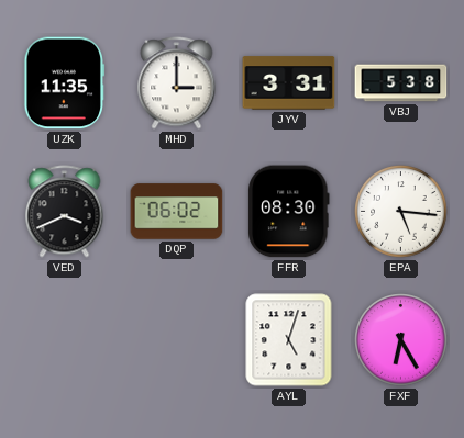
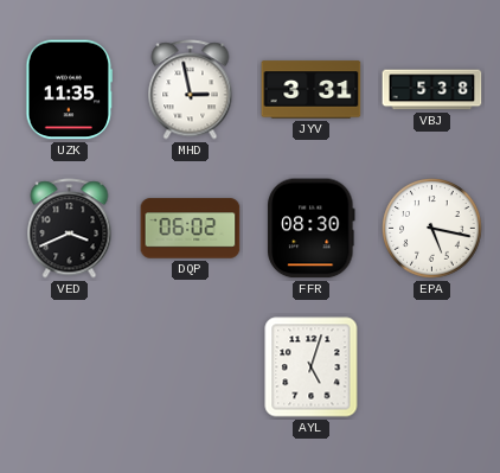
MHD: 3:00 -> 2:58 (191, 90)
EPA: 5:16 -> 5:17 (432, 229)
FXF: 6:25 -> none (401, 340)
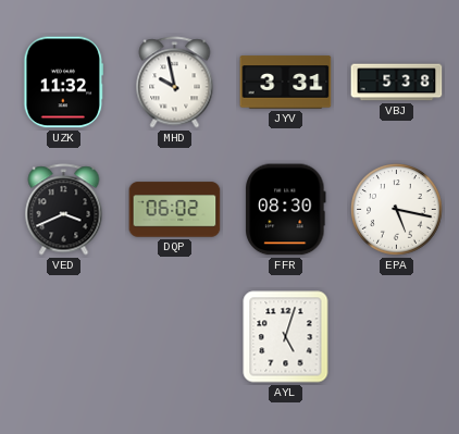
UZK: 11:35 -> 11:32 (64, 83)
MHD: 2:58 -> 9:58 (175, 83)
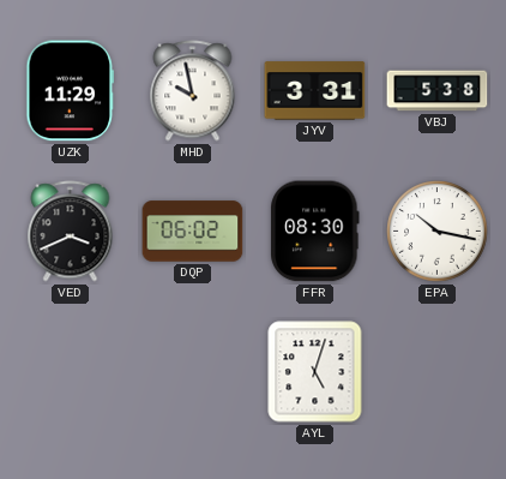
UZK: 11:32 -> 11:29 (71, 91)
EPA: 5:17 -> 10:17 (438, 232)
